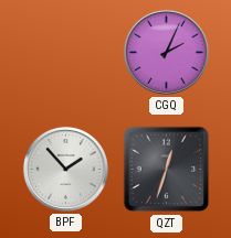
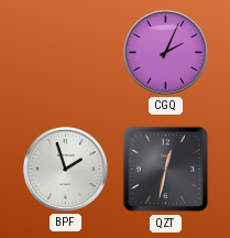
BPF: 1:53 -> 1:57 (65, 169)
QZT: 12:33 -> 12:32 (166, 170)
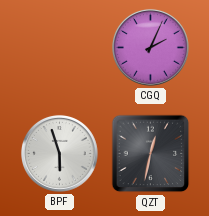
BPF: 1:57 -> 5:57 (59, 153)
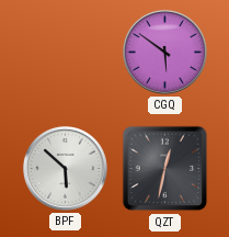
CGQ: 2:04 -> 5:51 (164, 52)
BPF: 5:57 -> 5:52 (65, 168)
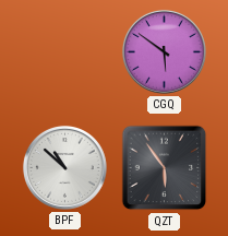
BPF: 5:52 -> 10:52 (64, 167)
QZT: 12:32 -> 5:54 (165, 168)
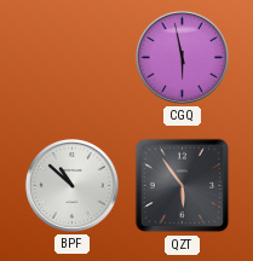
CGQ: 5:51 -> 5:58 (182, 57)
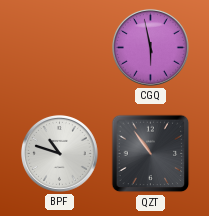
BPF: 10:52 -> 10:48 (59, 153)
QZT: 5:54 -> 10:54 (151, 154)
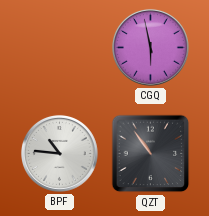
BPF: 10:48 -> 10:46 (59, 153)
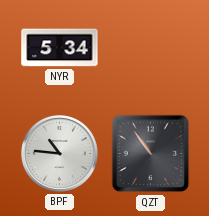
NYR: none -> 5:34 (60, 48)
CGQ: 5:58 -> none (150, 47)
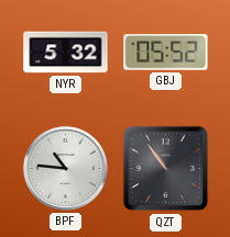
NYR: 5:34 -> 5:32 (66, 53)
GBJ: none -> 05:52 (166, 52)
